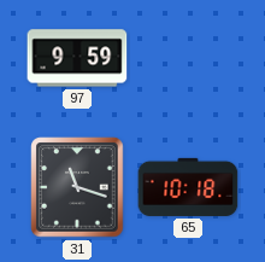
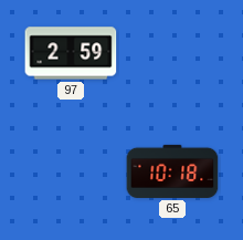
97: 9:59 -> 2:59 (71, 53)
31: 11:18 -> none (77, 187)
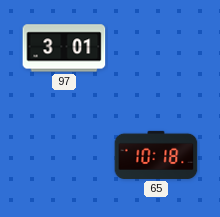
97: 2:59 -> 3:01 (64, 48)
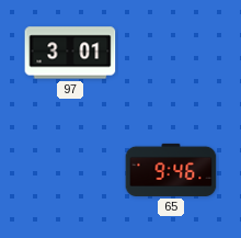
65: 10:18 -> 9:46 (171, 170)
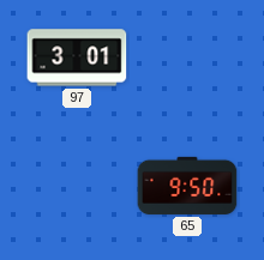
65: 9:46 -> 9:50 (187, 186)
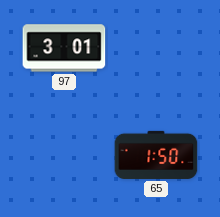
65: 9:50 -> 1:50 (156, 155)
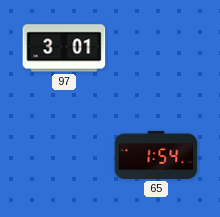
65: 1:50 -> 1:54 (156, 155)
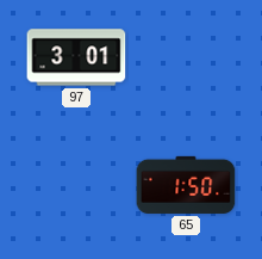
65: 1:54 -> 1:50 (186, 185)
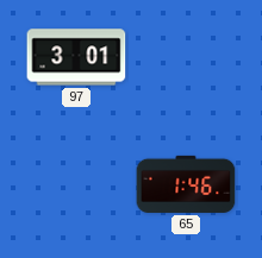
65: 1:50 -> 1:46 (186, 184)
